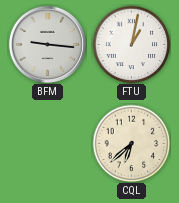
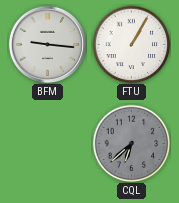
FTU: 1:02 -> 1:05 (131, 44)
CQL dial: cream -> grey (131, 143)
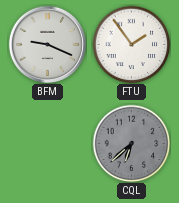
BFM: 9:16 -> 9:19 (47, 44)
FTU: 1:05 -> 1:54 (131, 44)
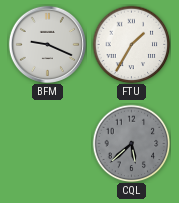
FTU: 1:54 -> 1:35 (131, 44)
CQL: 6:38 -> 5:38 (131, 143)
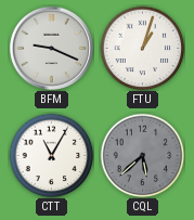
FTU: 1:35 -> 1:03 (142, 48)
CTT: none -> 11:05 (51, 155)
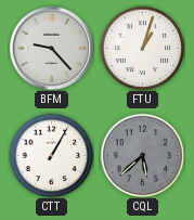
BFM: 9:19 -> 9:23 (51, 48)
CTT: 11:05 -> 1:05 (51, 155)
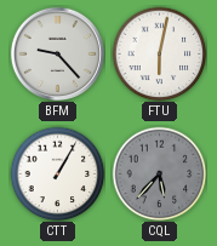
FTU: 1:03 -> 6:02 (159, 53)
CQL: 5:38 -> 5:37 (159, 173)
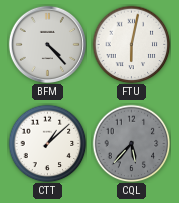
BFM: 9:23 -> 4:23 (47, 44)
CTT: 1:05 -> 1:08 (47, 143)
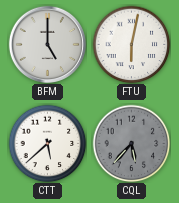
BFM: 4:23 -> 5:00 (47, 44)
CTT: 1:08 -> 5:38 (47, 143)
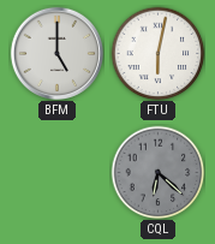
CTT: 5:38 -> none (47, 143)
CQL: 5:37 -> 6:22 (157, 172)
